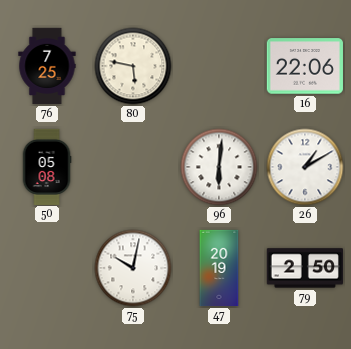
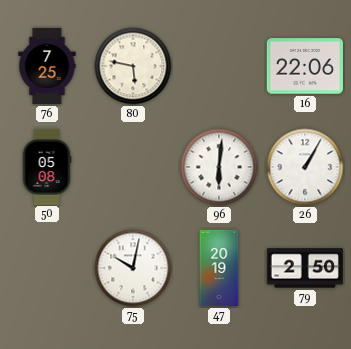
26: 1:10 -> 1:05 (305, 167)
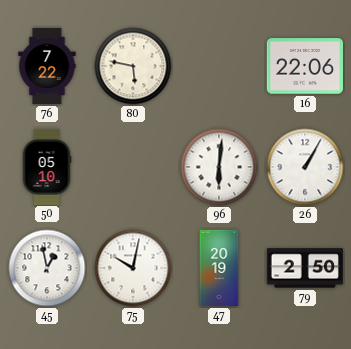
76: 7:25 -> 7:22 (47, 66)
50: 05:08 -> 05:10 (47, 166)
45: none -> 12:58 (47, 268)
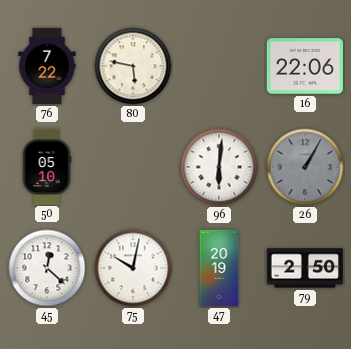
26 dial: white -> grey (305, 167)
45: 12:58 -> 12:22 (47, 268)
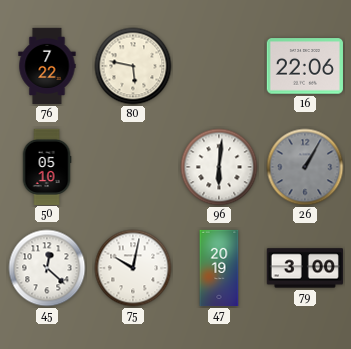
79: 2:50 -> 3:00 (304, 268)
